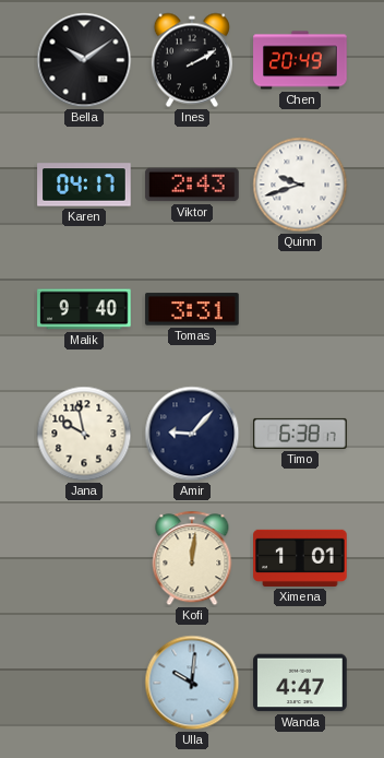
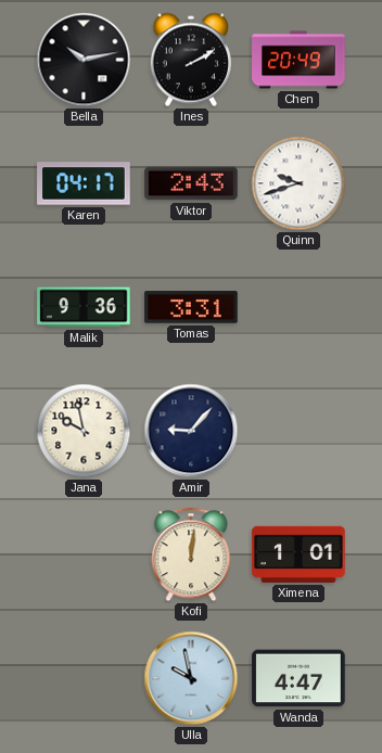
Bella: 10:09 -> 10:13 (84, 60)
Malik: 9:40 -> 9:36 (84, 307)
Timo: 6:38 -> none (300, 434)
Ulla: 10:01 -> 9:58 (191, 678)
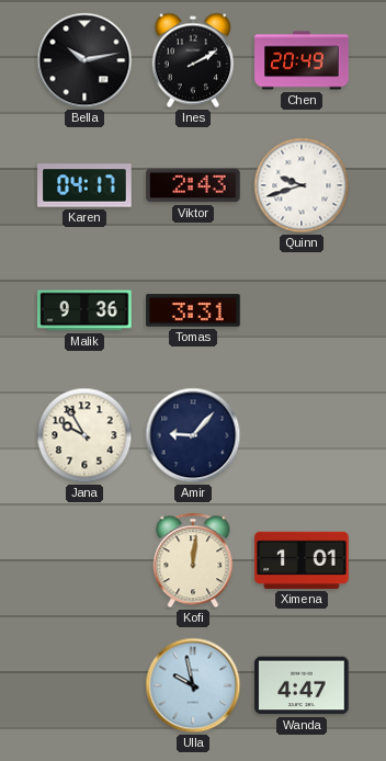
Jana: 9:58 -> 9:55 (84, 435)
